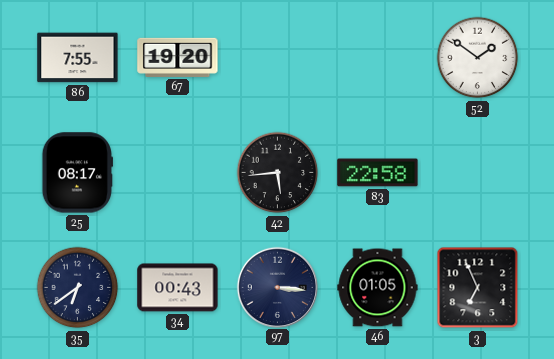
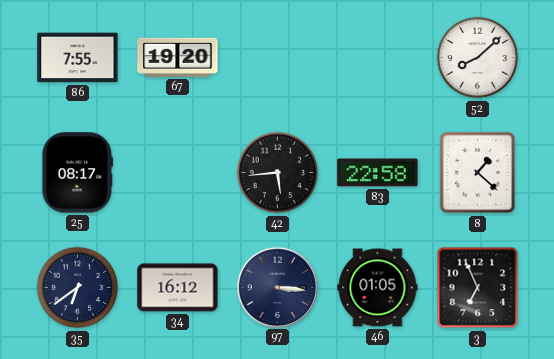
52: 1:51 -> 8:08 (478, 58)
8: none -> 1:22 (478, 173)
34: 00:43 -> 16:12 (178, 288)
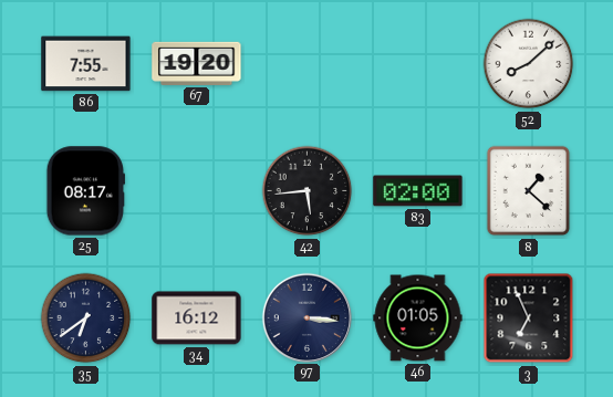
83: 22:58 -> 02:00 (418, 191)
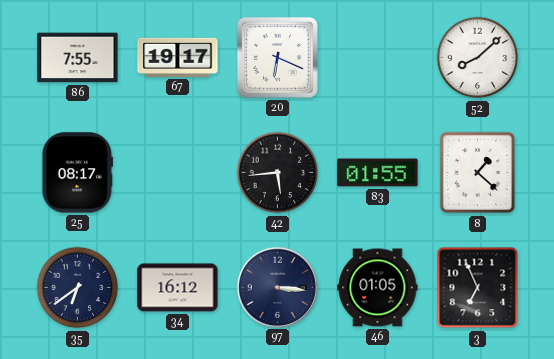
67: 19:20 -> 19:17 (178, 57)
20: none -> 6:19 (277, 57)
83: 02:00 -> 01:55 (378, 173)
